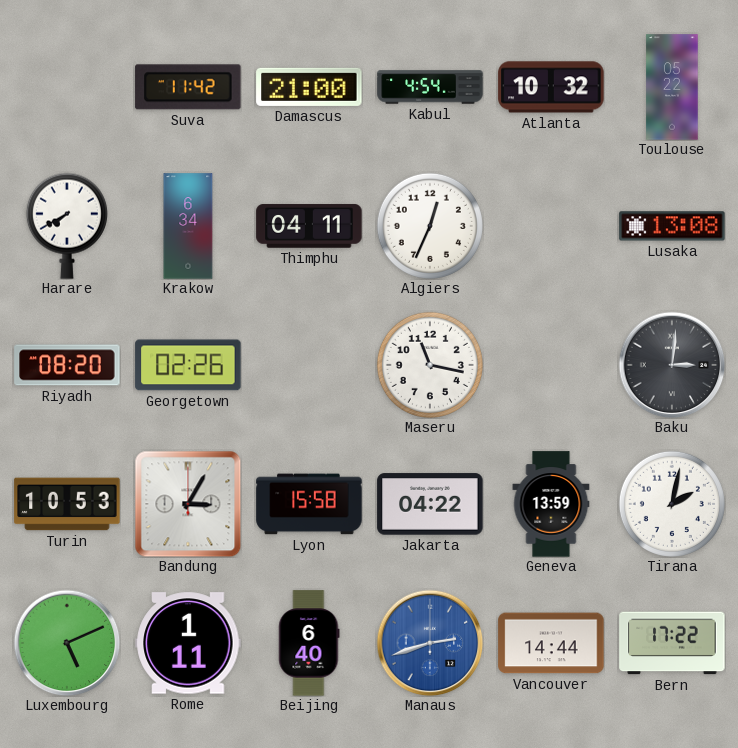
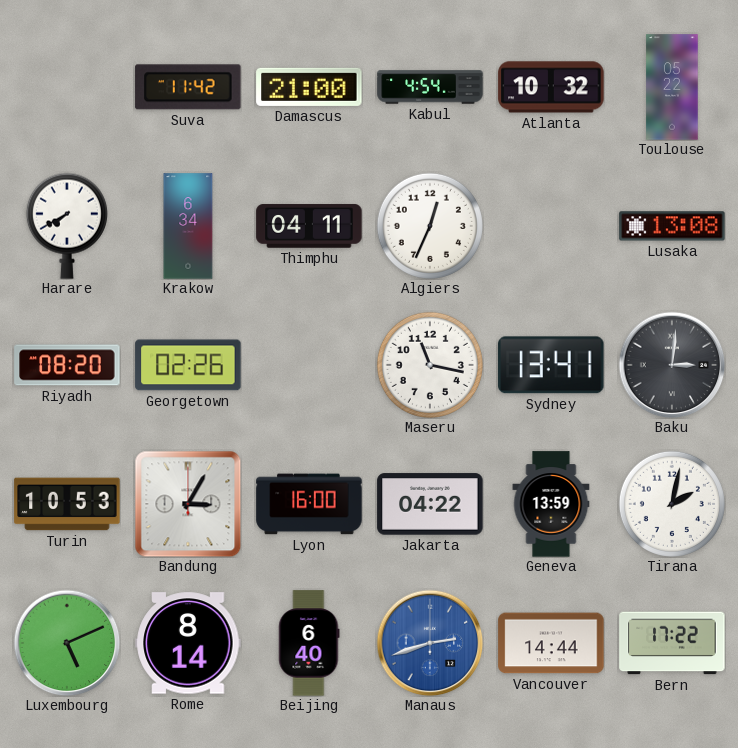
Sydney: none -> 13:41 (551, 365)
Lyon: 15:58 -> 16:00 (309, 504)
Rome: 1:11 -> 8:14 (188, 643)
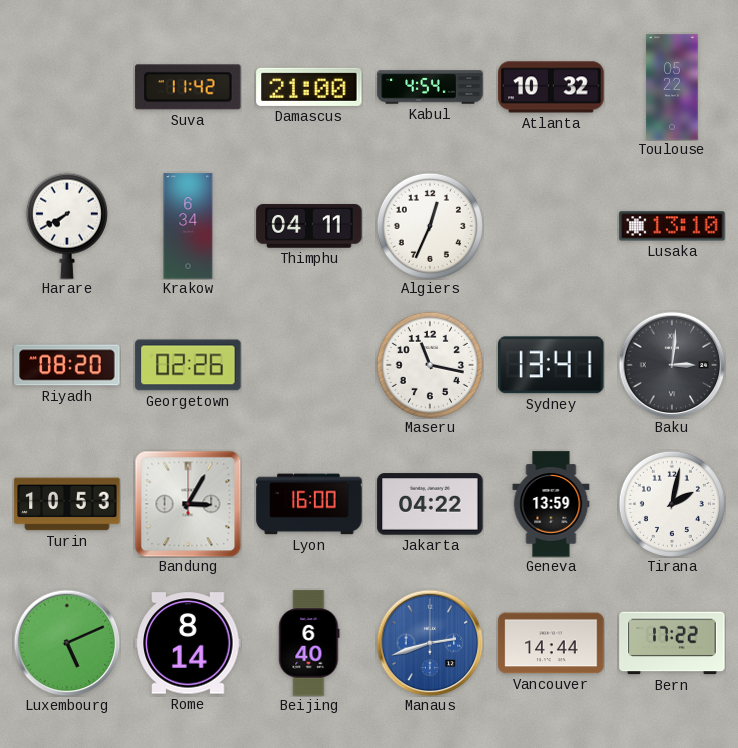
Lusaka: 13:08 -> 13:10 (672, 226)
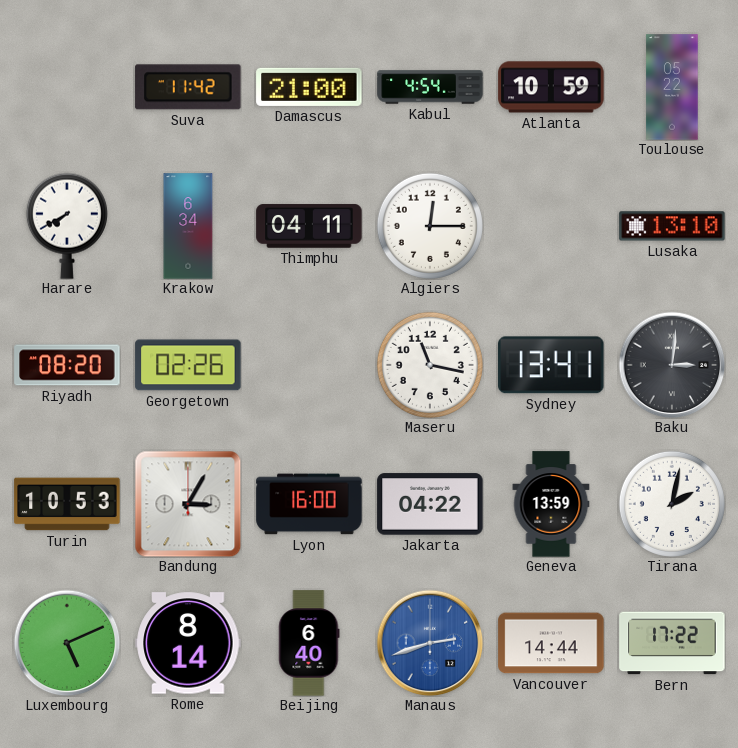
Atlanta: 10:32 -> 10:59 (551, 87)
Algiers: 12:34 -> 12:15 (430, 226)
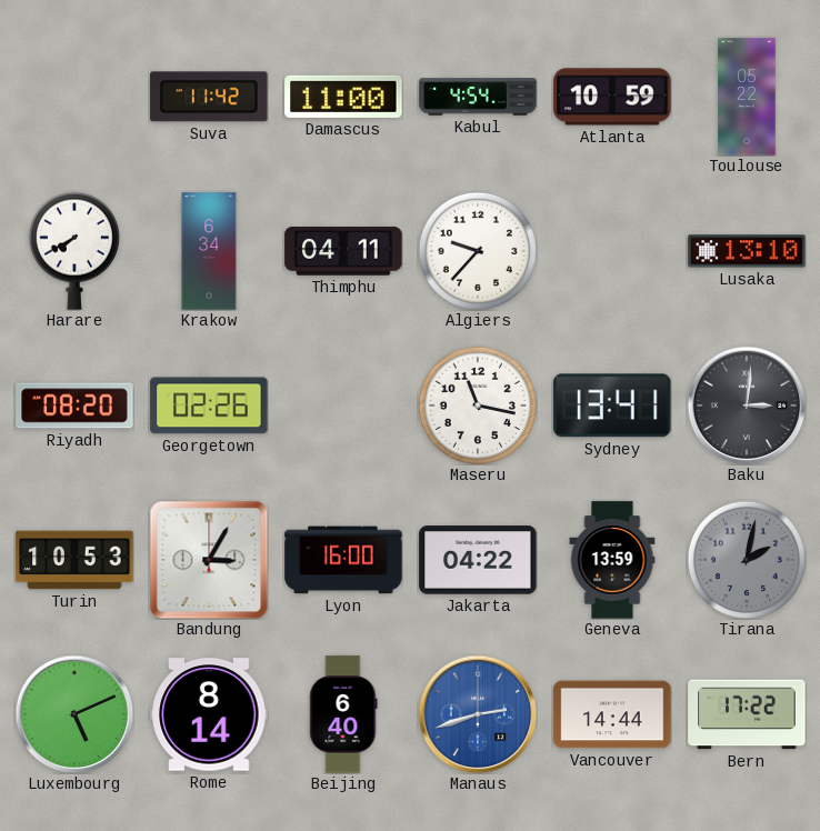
Damascus: 21:00 -> 11:00 (343, 97)
Algiers: 12:15 -> 9:37 (478, 251)
Tirana dial: white -> grey (747, 560)
